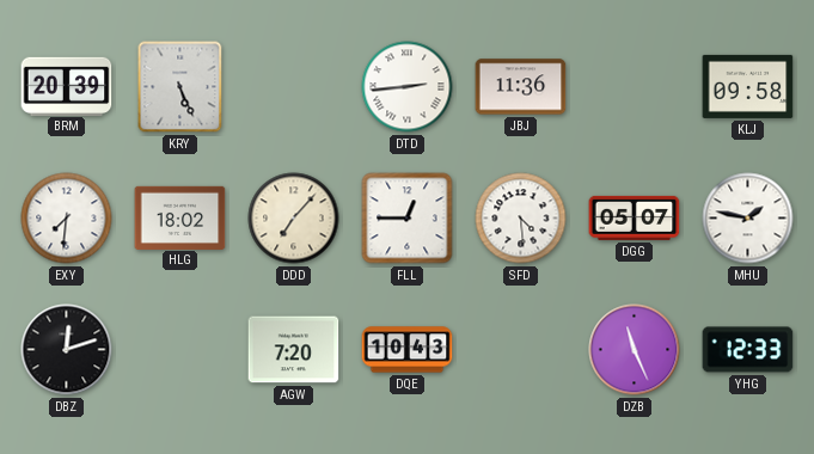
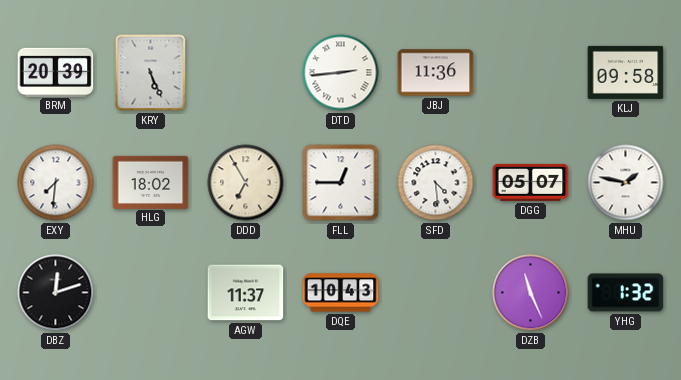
DDD: 7:07 -> 6:55 (246, 183)
AGW: 7:20 -> 11:37 (246, 293)
YHG: 12:33 -> 1:32 (626, 293)
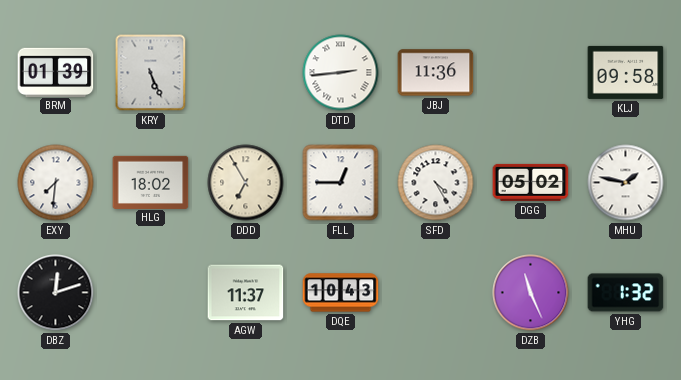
BRM: 20:39 -> 01:39 (56, 72)
SFD: 4:29 -> 4:25 (436, 183)
DGG: 05:07 -> 05:02 (531, 182)
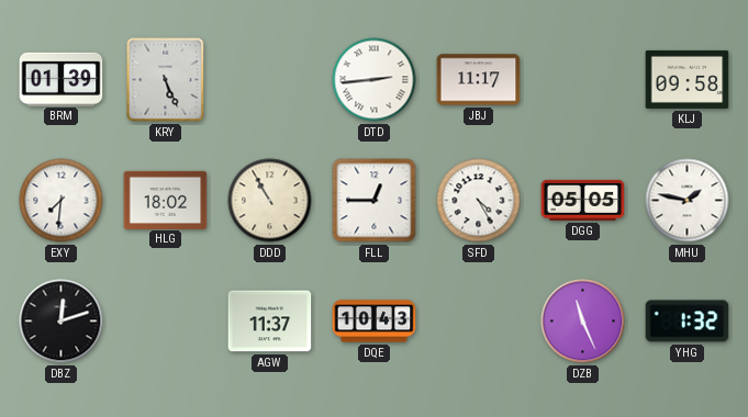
JBJ: 11:36 -> 11:17 (479, 80)
DDD: 6:55 -> 10:55 (270, 201)
DGG: 05:02 -> 05:05 (583, 200)
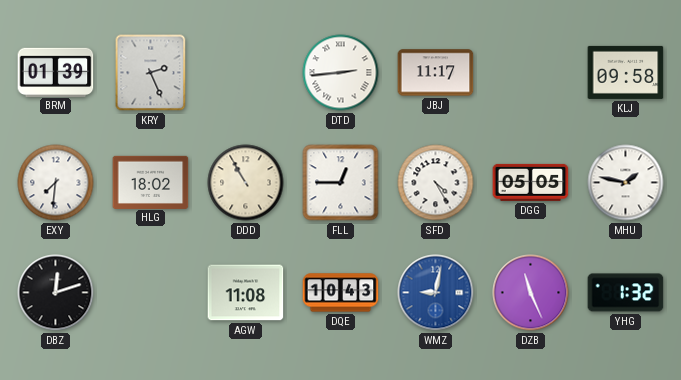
KRY: 5:26 -> 2:26 (151, 73)
AGW: 11:37 -> 11:08 (246, 293)
WMZ: none -> 9:02 (436, 293)
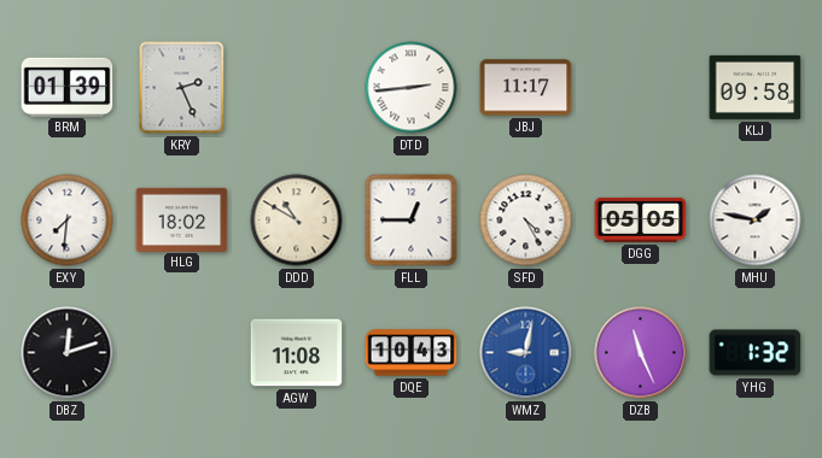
DDD: 10:55 -> 10:50 (297, 221)
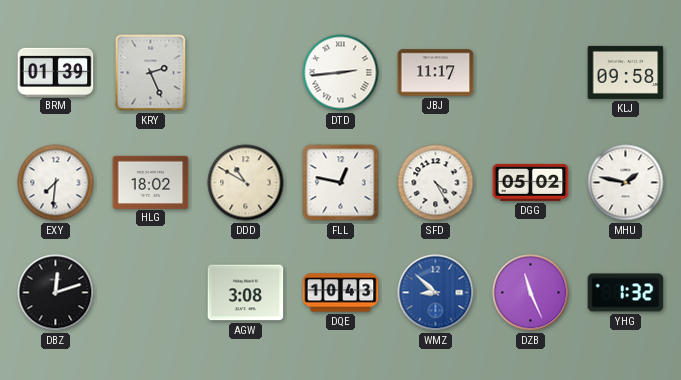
FLL: 12:45 -> 12:47 (341, 183)
DGG: 05:05 -> 05:02 (531, 182)
AGW: 11:08 -> 3:08 (246, 293)
WMZ: 9:02 -> 8:52 (436, 293)
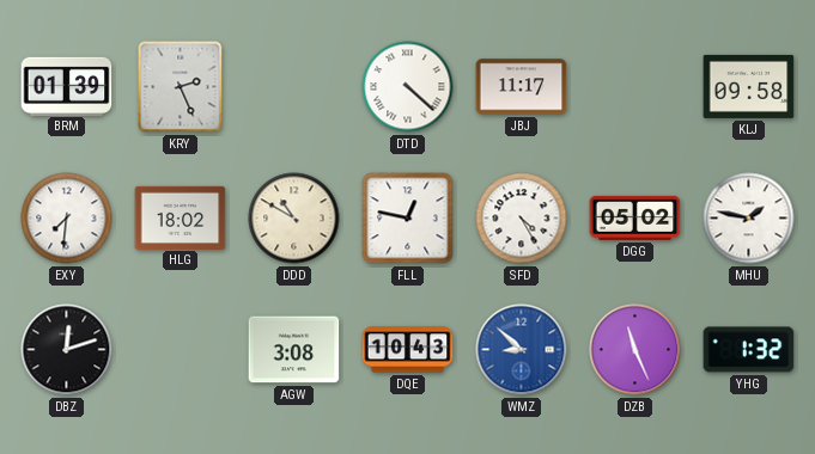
DTD: 2:44 -> 4:22 (408, 87)
